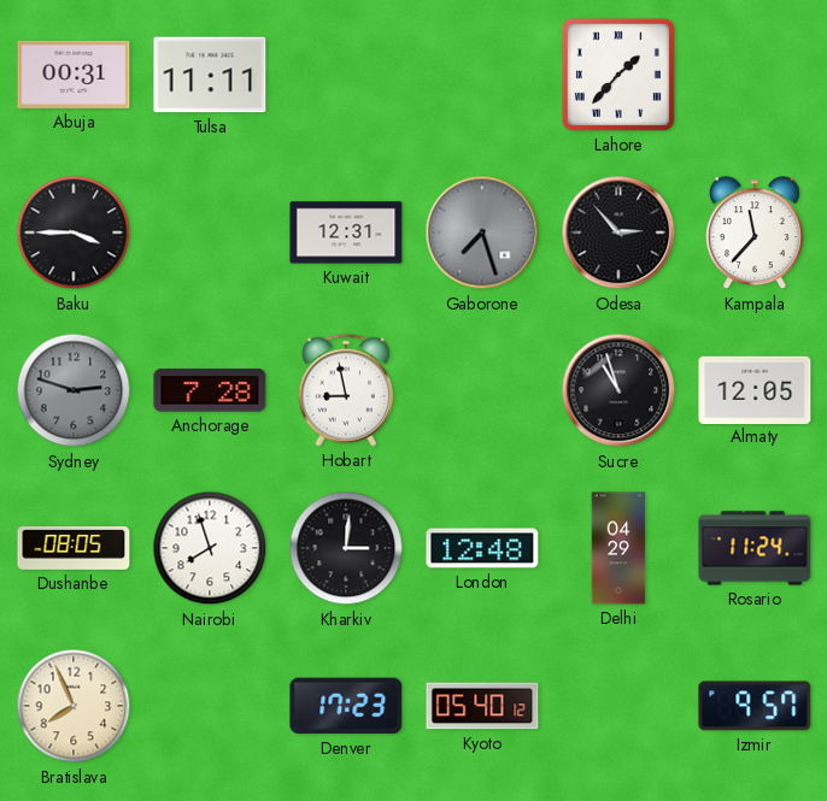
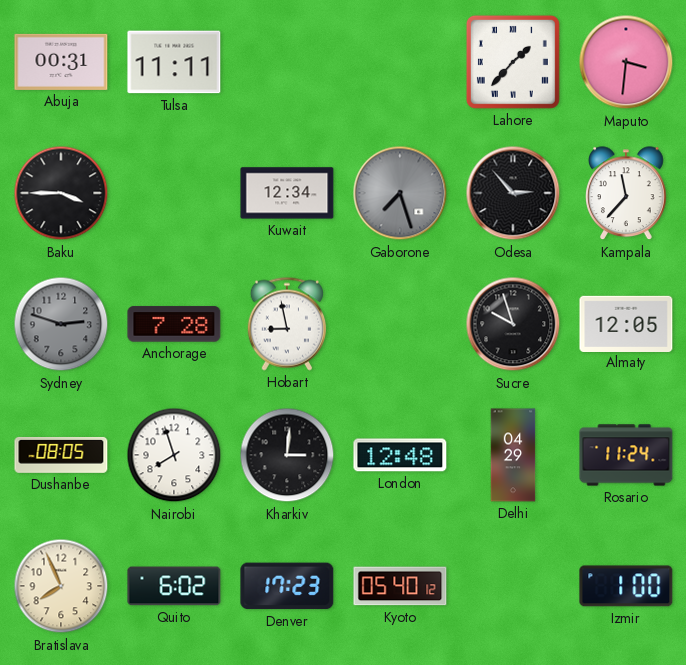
Maputo: none -> 3:31 (626, 62)
Kuwait: 12:31 -> 12:34 (287, 193)
Sucre: 10:57 -> 9:57 (513, 324)
Quito: none -> 6:02 (174, 586)
Izmir: 9:57 -> 1:00 (626, 586)
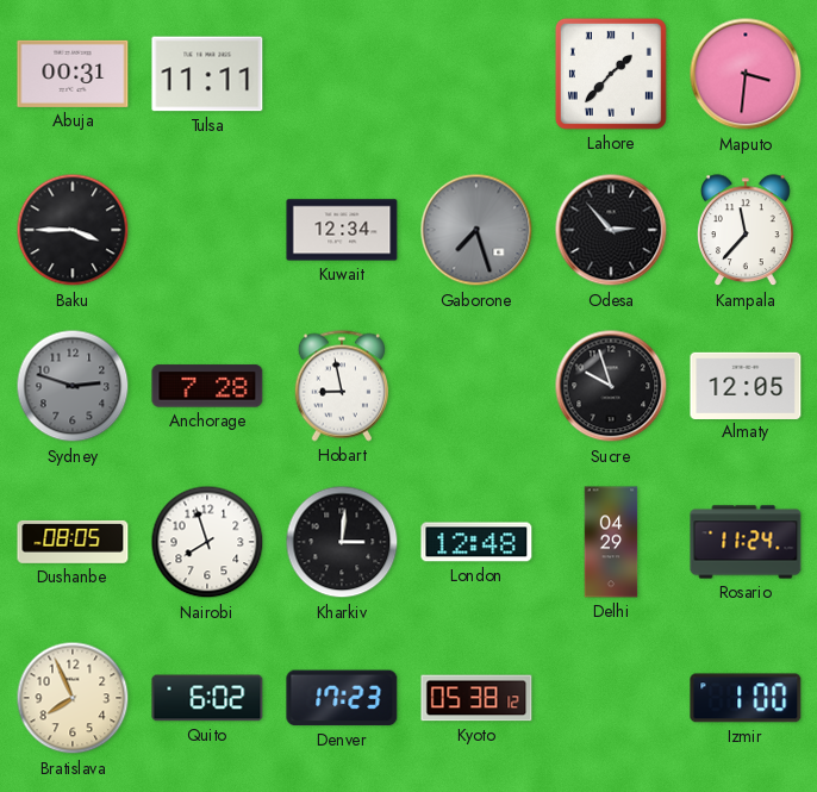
Kyoto: 05:40 -> 05:38 (476, 698)
